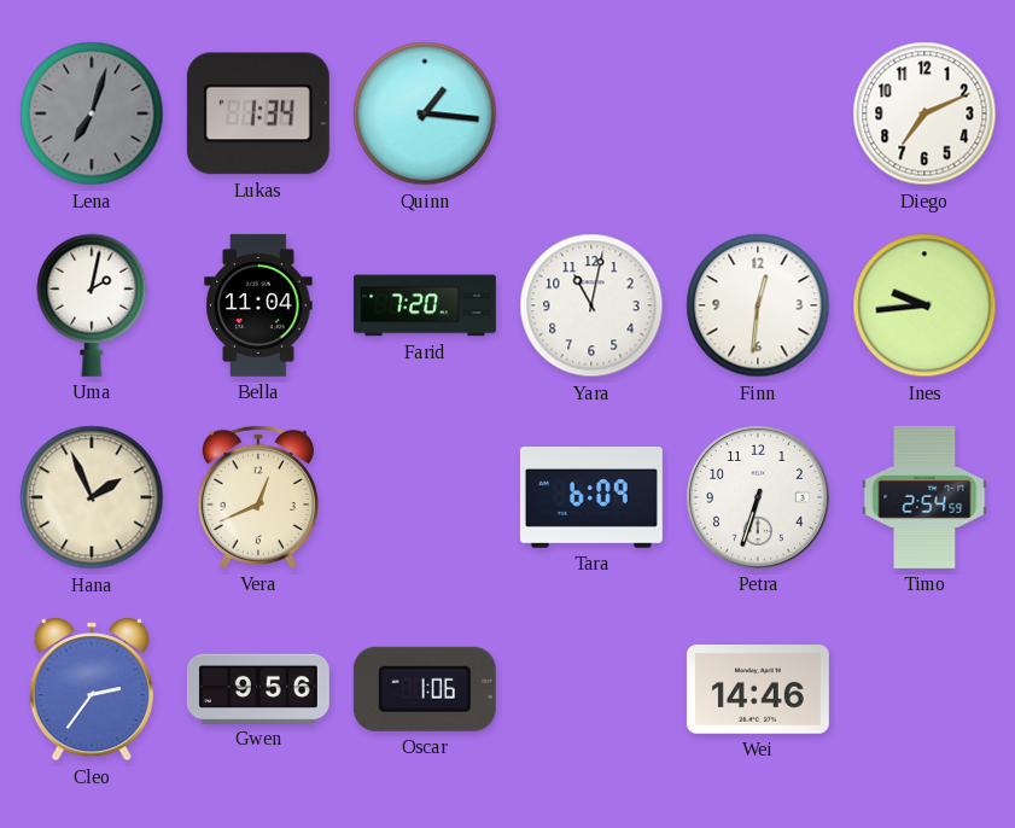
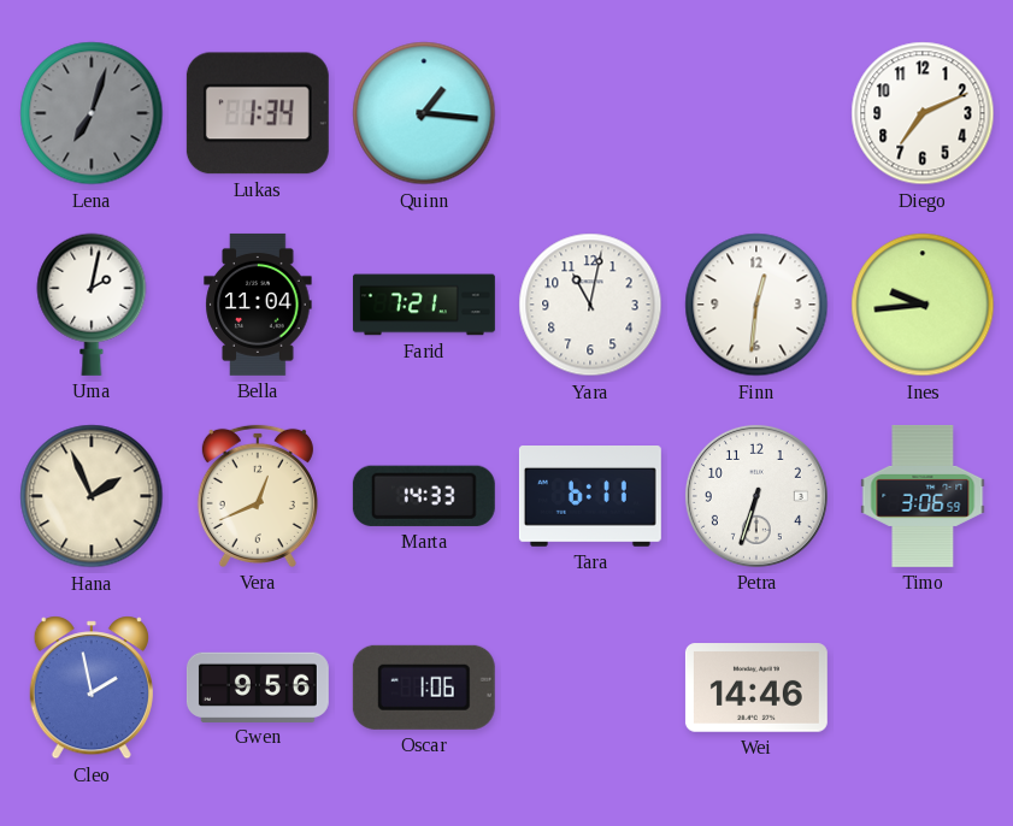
Farid: 7:20 -> 7:21 (424, 305)
Marta: none -> 14:33 (424, 496)
Tara: 6:09 -> 6:11 (590, 497)
Timo: 2:54 -> 3:06 (923, 496)
Cleo: 2:36 -> 1:58 (92, 688)
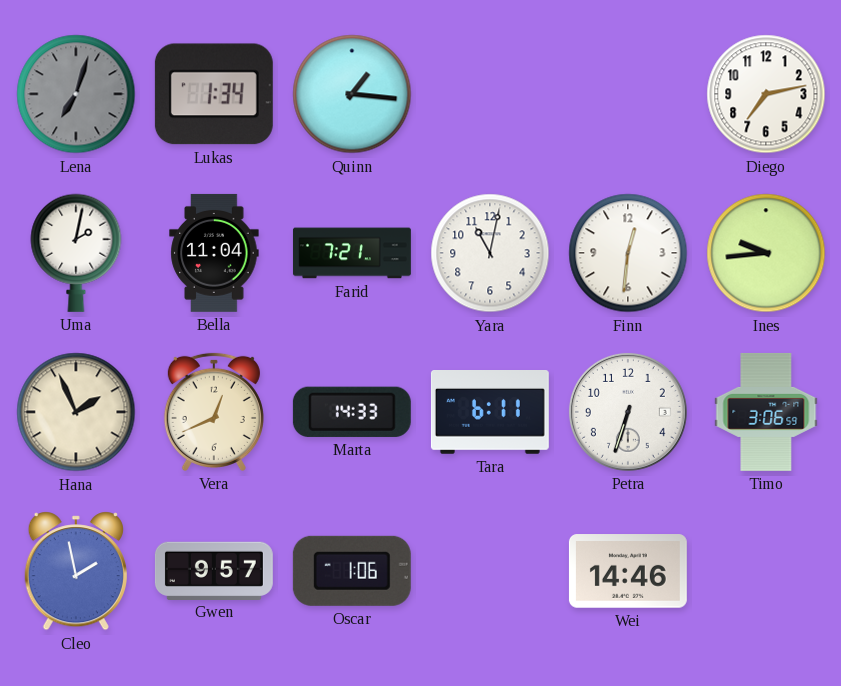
Diego: 7:11 -> 7:13 (766, 94)
Gwen: 9:56 -> 9:57 (214, 570)
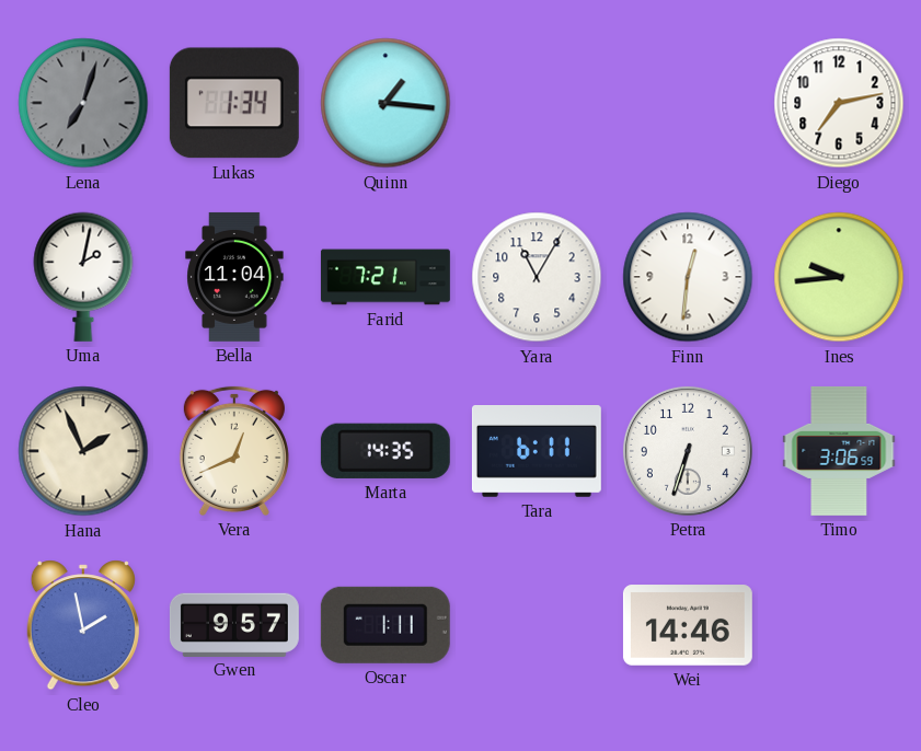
Yara: 11:02 -> 11:05 (537, 277)
Marta: 14:33 -> 14:35 (385, 451)
Oscar: 1:06 -> 1:11 (385, 625)
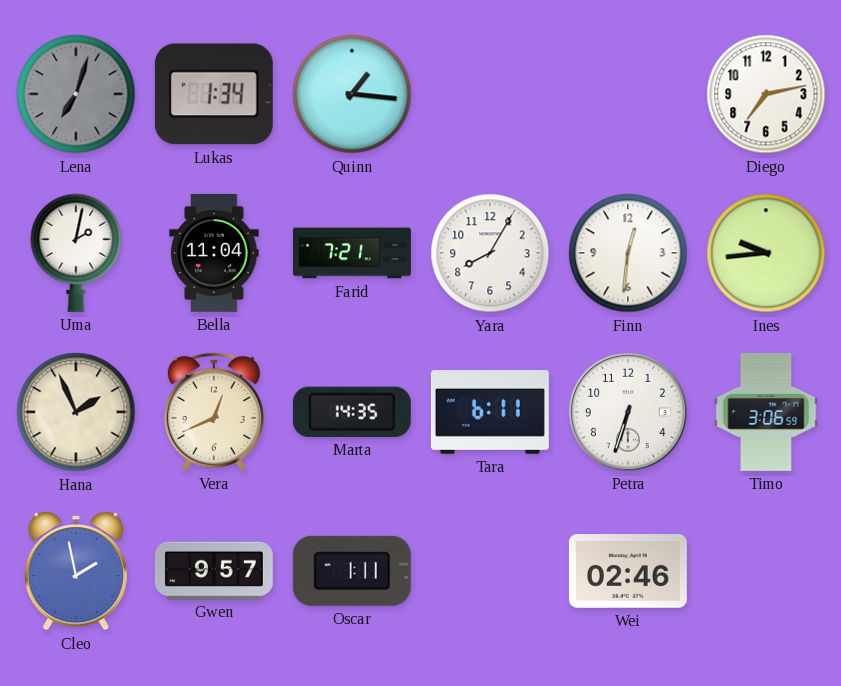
Yara: 11:05 -> 8:05 (490, 253)
Wei: 14:46 -> 02:46 (628, 571)
